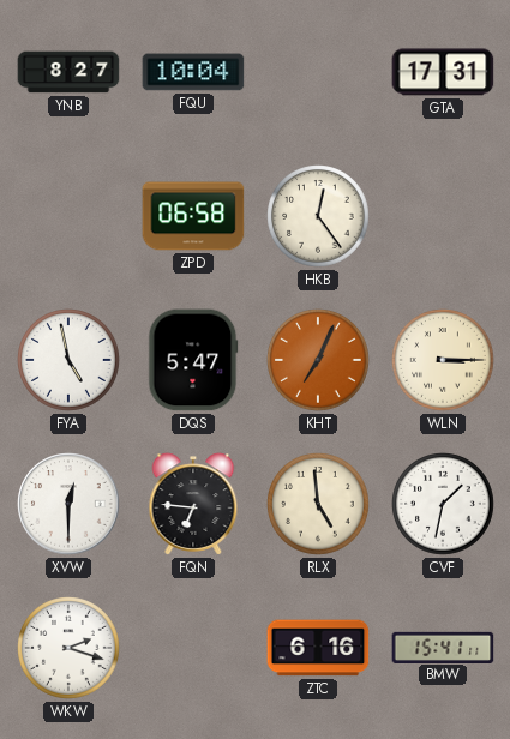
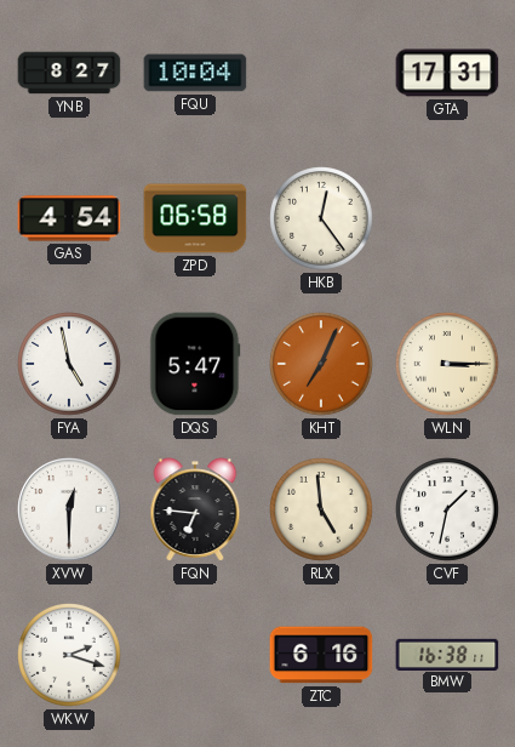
GAS: none -> 4:54 (69, 218)
BMW: 15:41 -> 16:38 (447, 654)
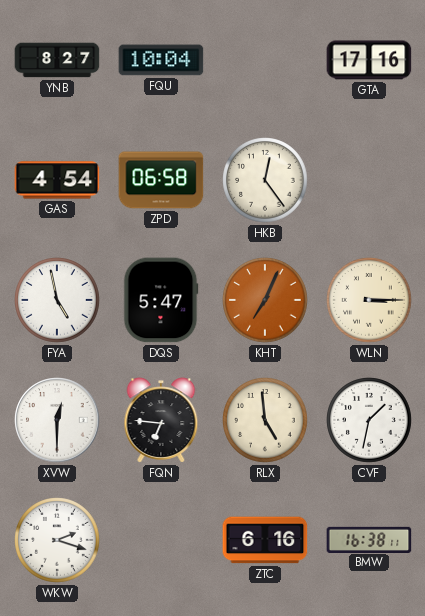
GTA: 17:31 -> 17:16 (369, 60)
